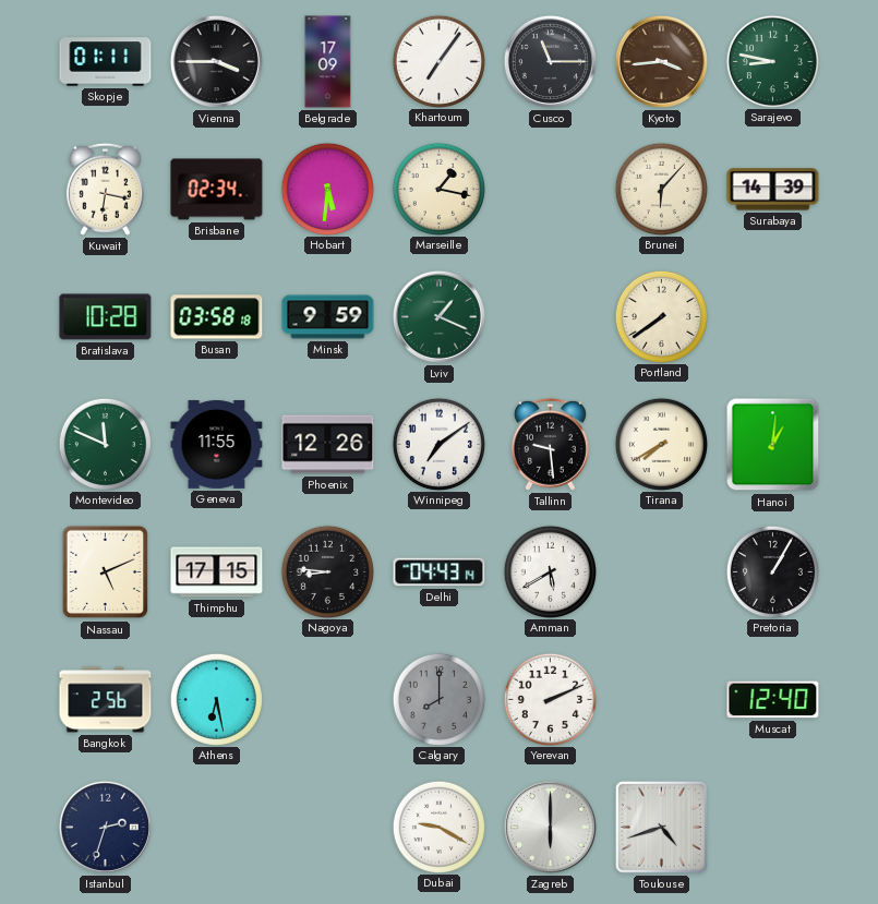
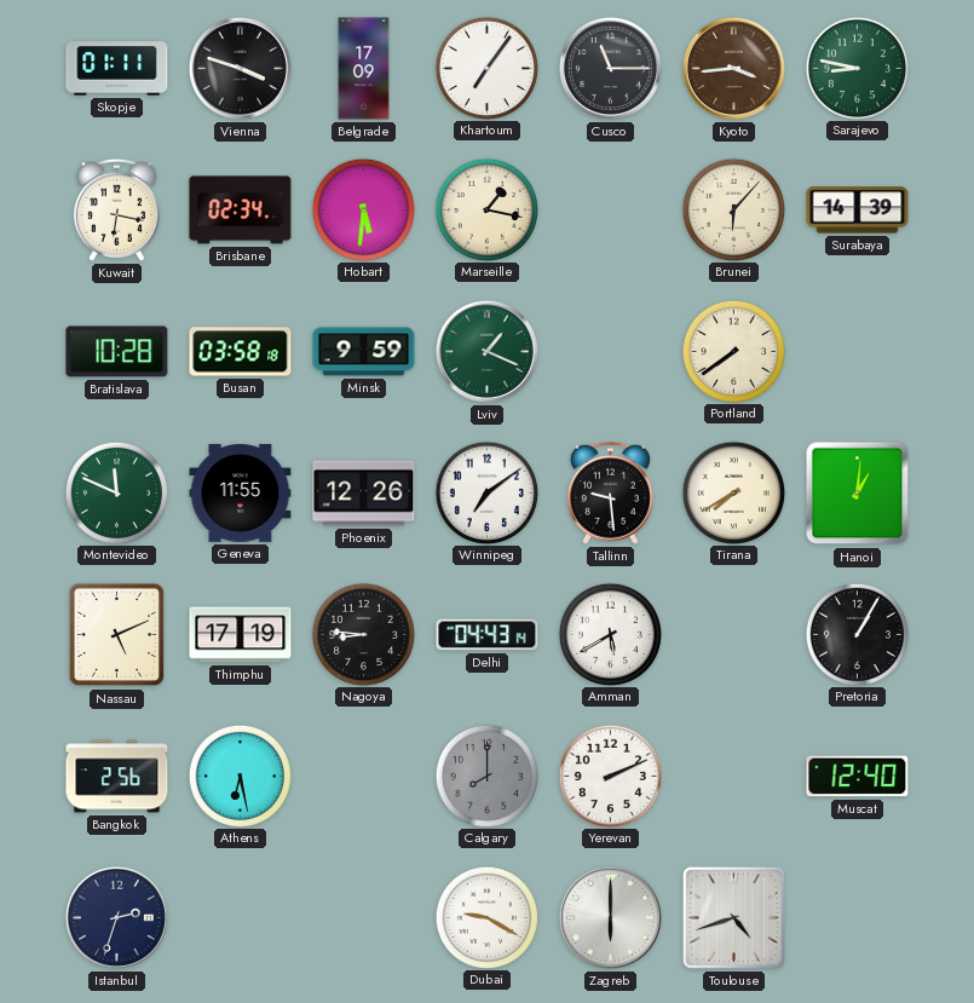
Vienna: 3:45 -> 3:48 (240, 68)
Thimphu: 17:15 -> 17:19 (241, 635)
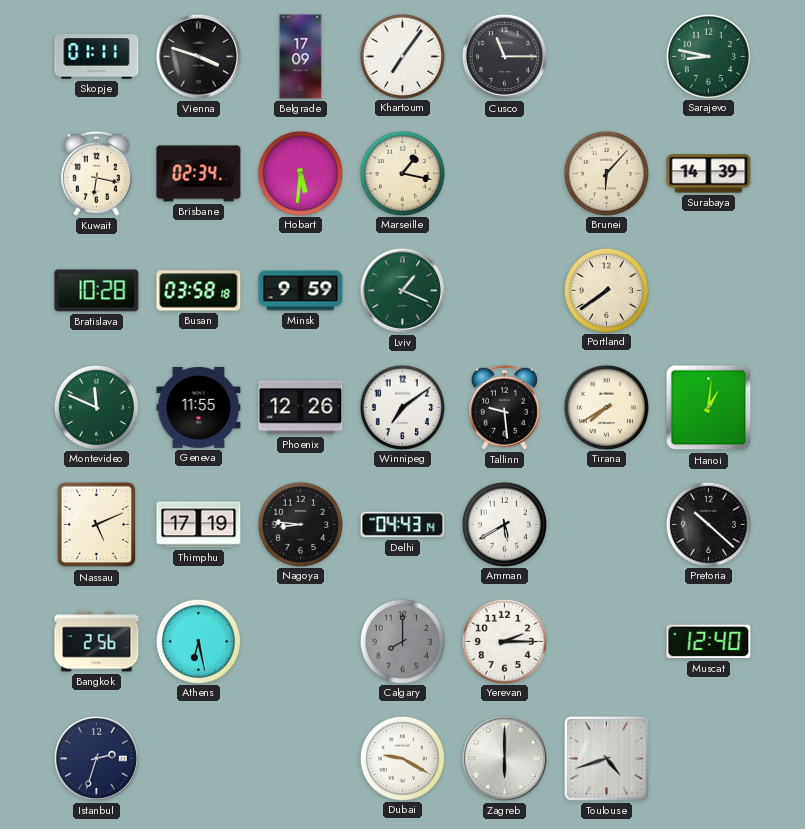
Kyoto: 3:44 -> none (733, 68)
Pretoria: 1:05 -> 10:22 (708, 524)
Yerevan: 2:11 -> 2:15 (504, 641)
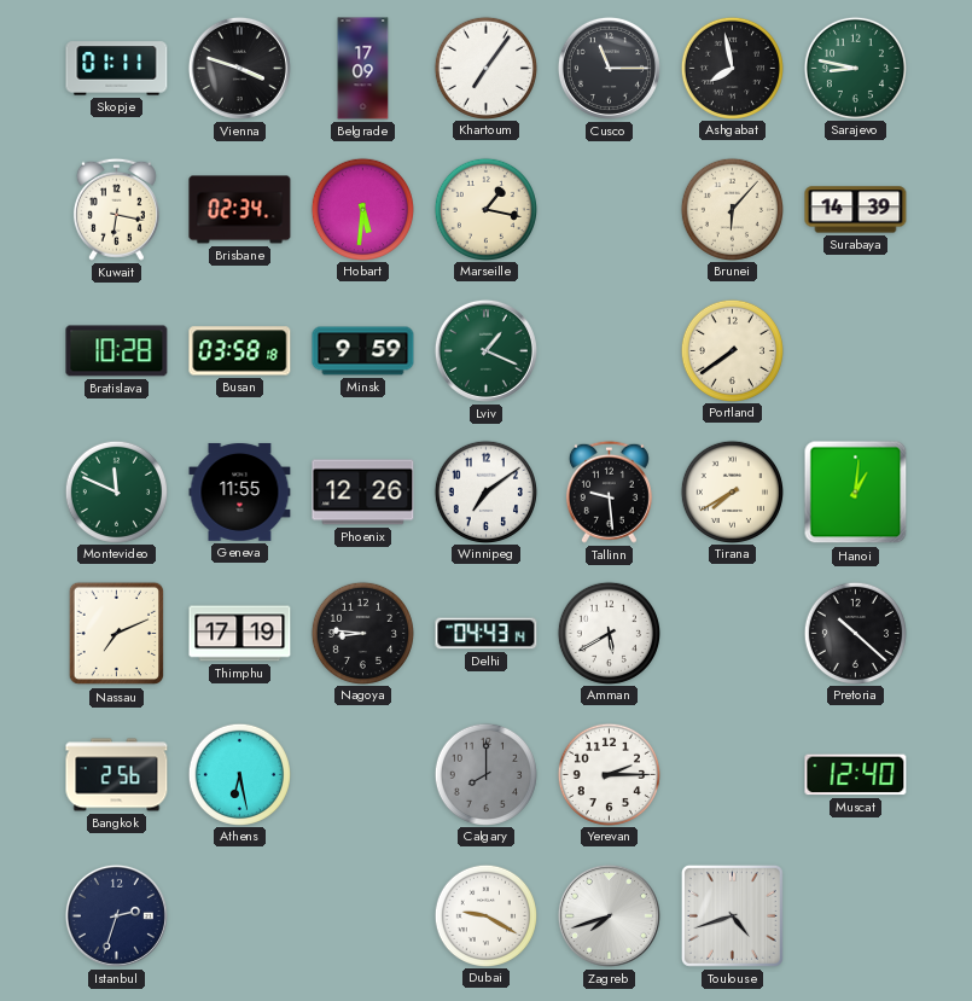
Ashgabat: none -> 7:58 (732, 68)
Nassau: 5:11 -> 7:11 (117, 634)
Zagreb: 6:00 -> 7:42 (609, 915)
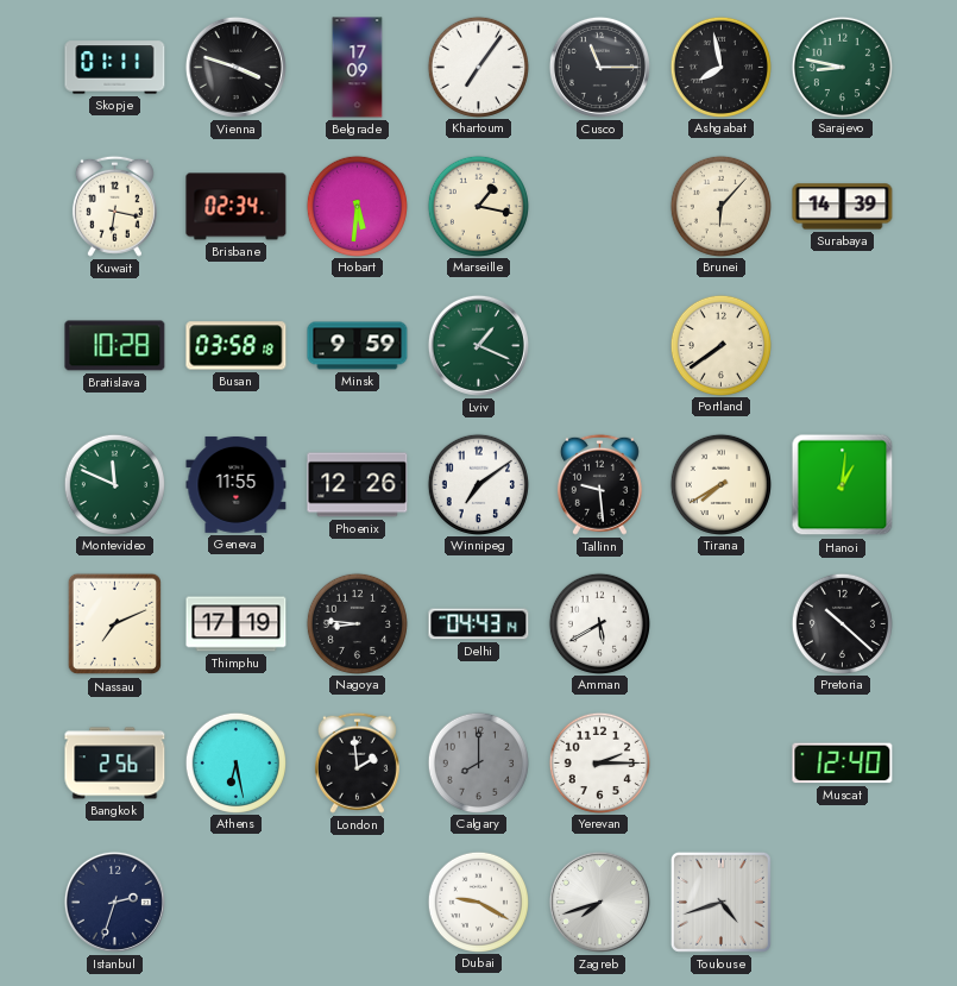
London: none -> 1:59 (357, 762)
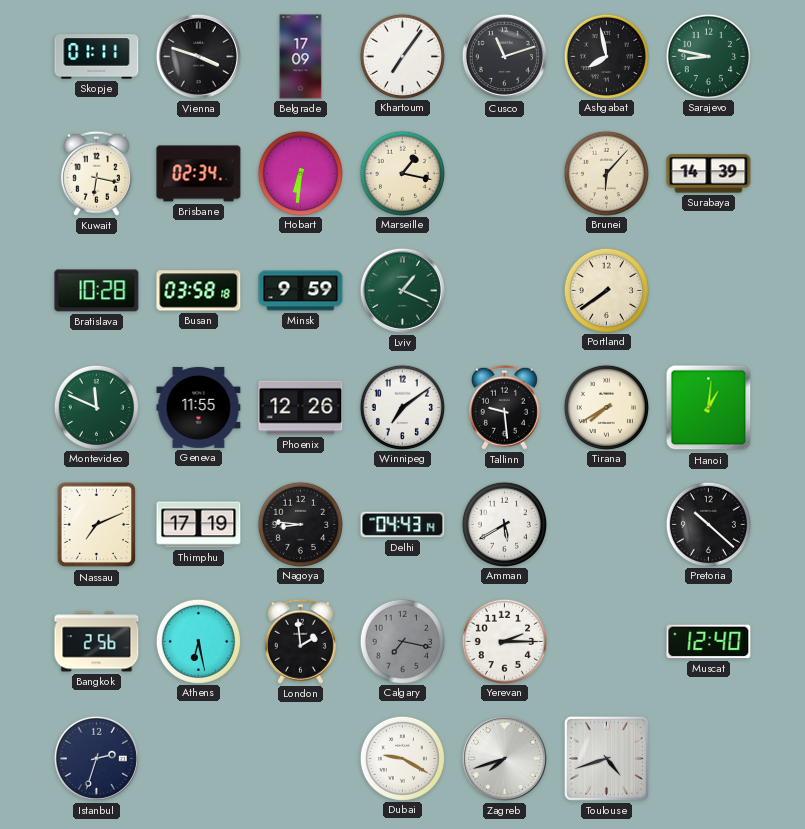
Cusco: 11:15 -> 11:12 (504, 56)
Hobart: 5:31 -> 6:31 (300, 173)
Calgary: 8:00 -> 7:17 (402, 641)
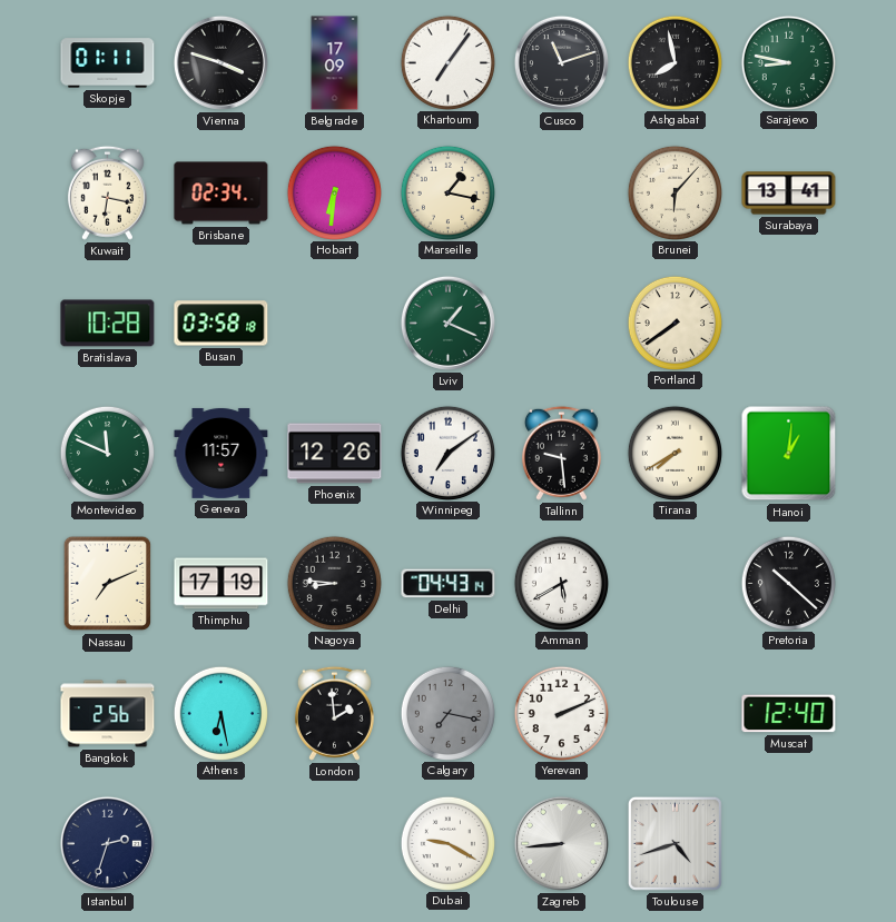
Surabaya: 14:39 -> 13:41 (789, 194)
Minsk: 9:59 -> none (301, 291)
Geneva: 11:55 -> 11:57 (221, 453)
Yerevan: 2:15 -> 2:11 (561, 713)
Zagreb: 7:42 -> 8:44 (561, 843)
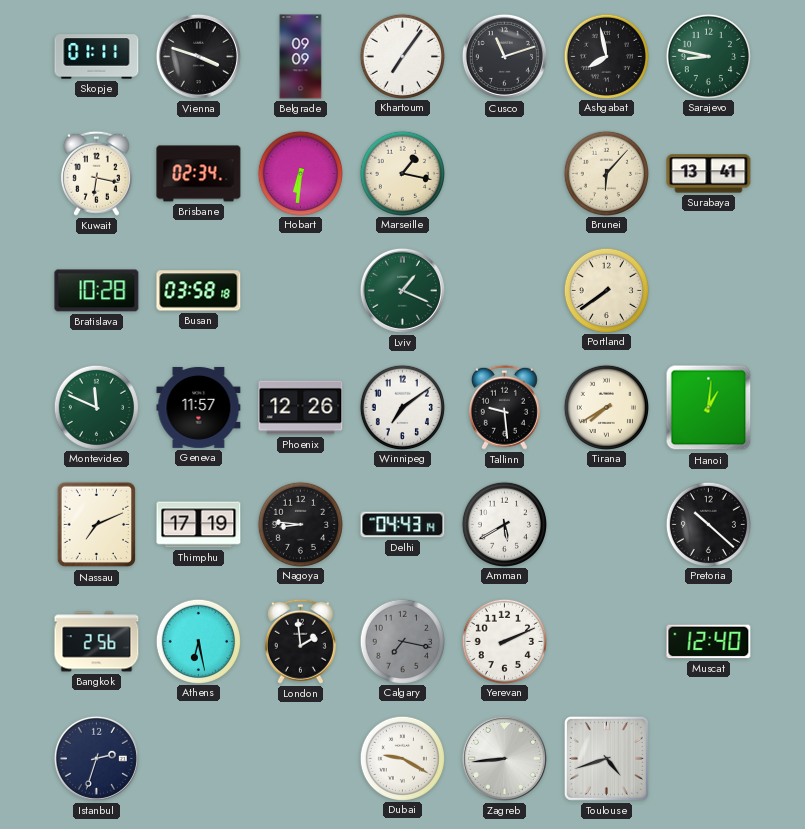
Belgrade: 17:09 -> 09:09 (301, 57)
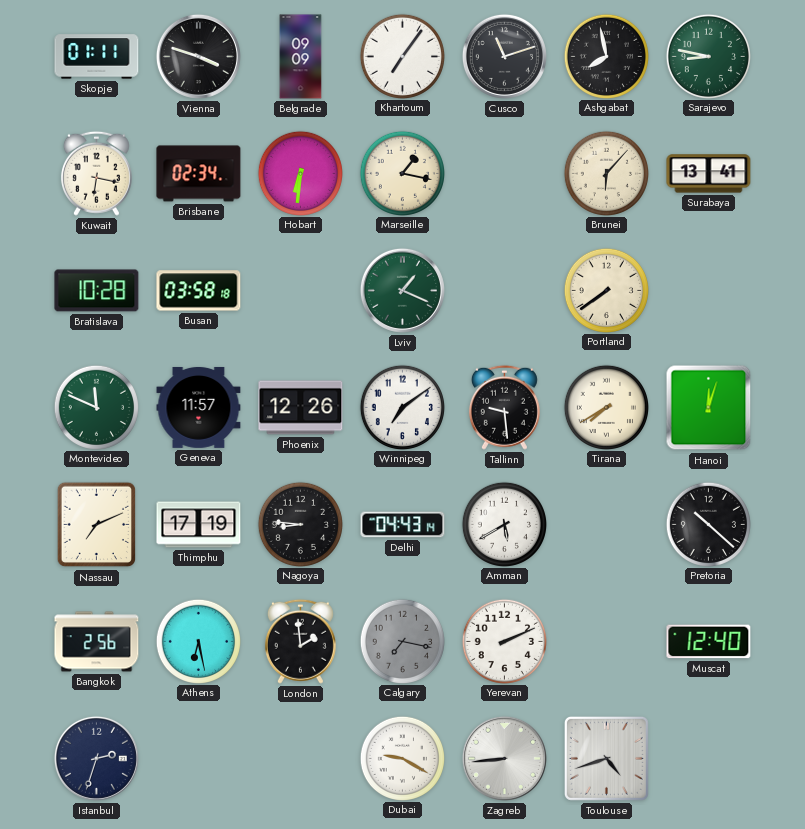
Hanoi: 1:01 -> 12:03 (709, 408)
